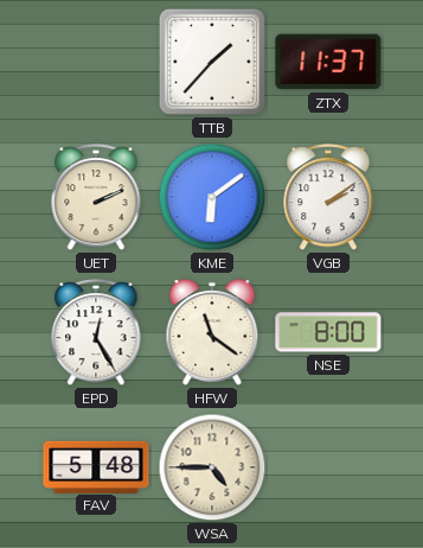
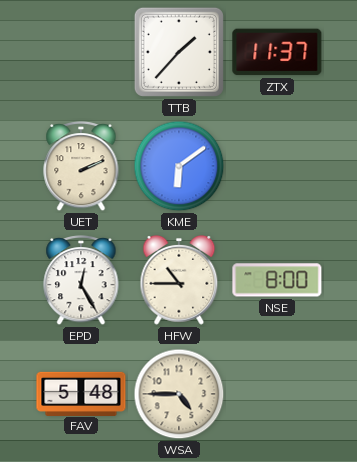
VGB: 2:09 -> none (328, 198)
HFW: 11:21 -> 10:45 (179, 281)
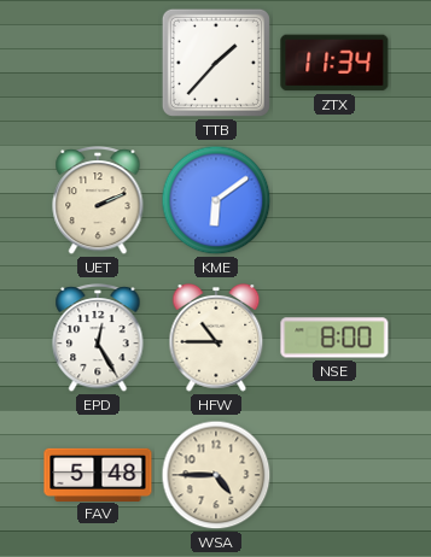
ZTX: 11:37 -> 11:34 (334, 63)
